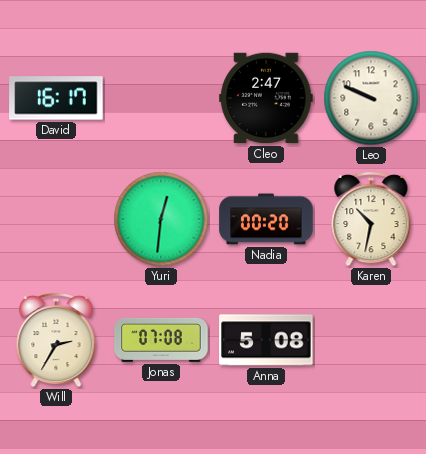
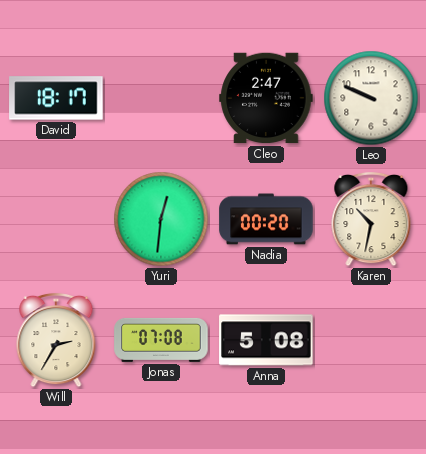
David: 16:17 -> 18:17 (56, 98)
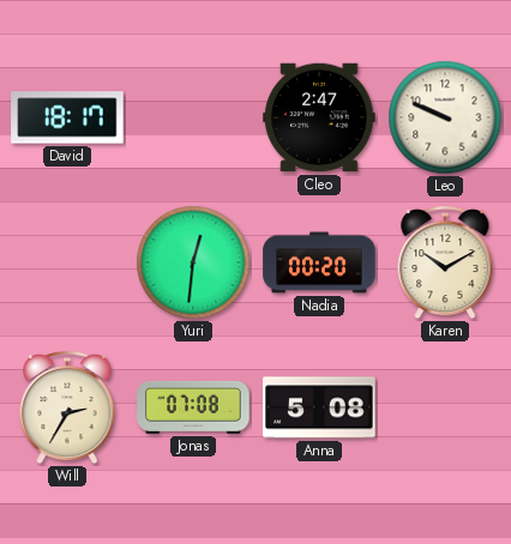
Karen: 10:32 -> 10:10 (445, 262)
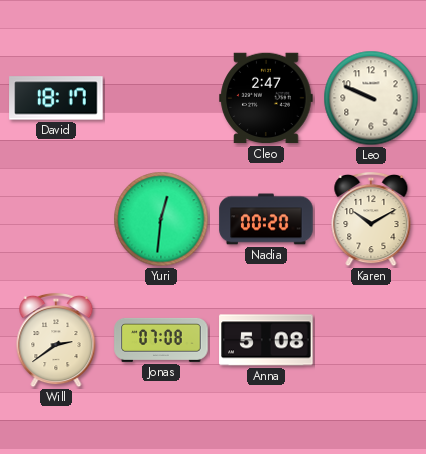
Will: 2:35 -> 2:39 (56, 340)
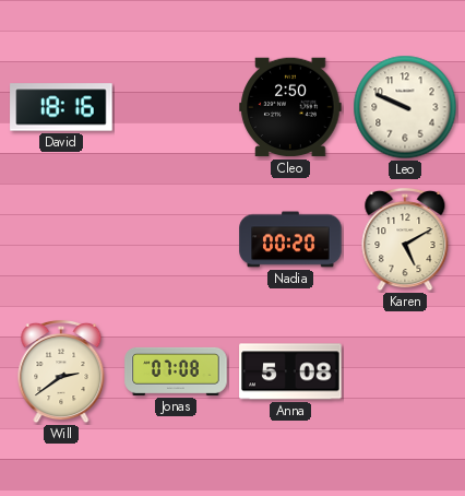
David: 18:17 -> 18:16 (61, 107)
Cleo: 2:47 -> 2:50 (290, 107)
Yuri: 12:31 -> none (161, 219)
Karen: 10:10 -> 5:10 (405, 239)
